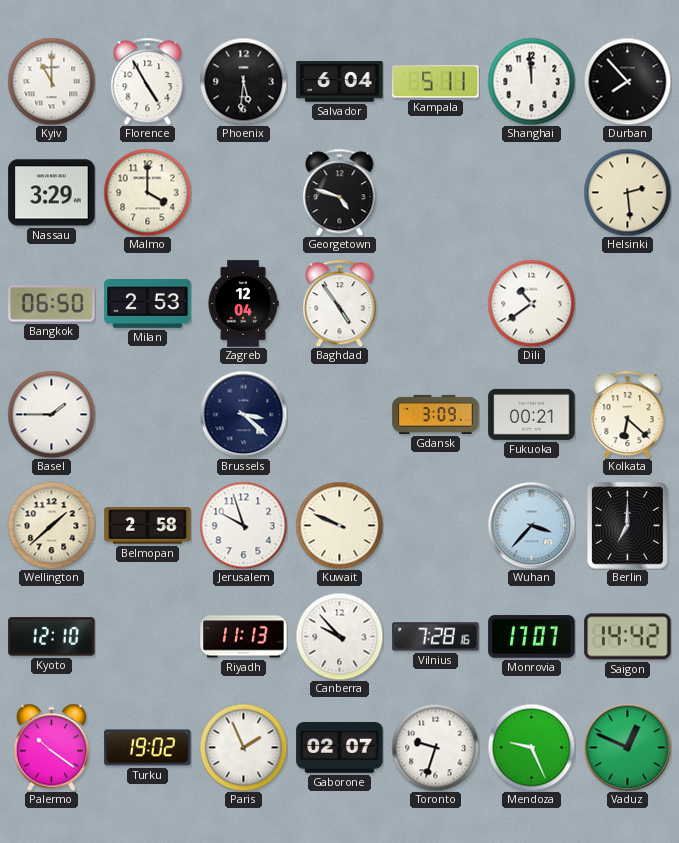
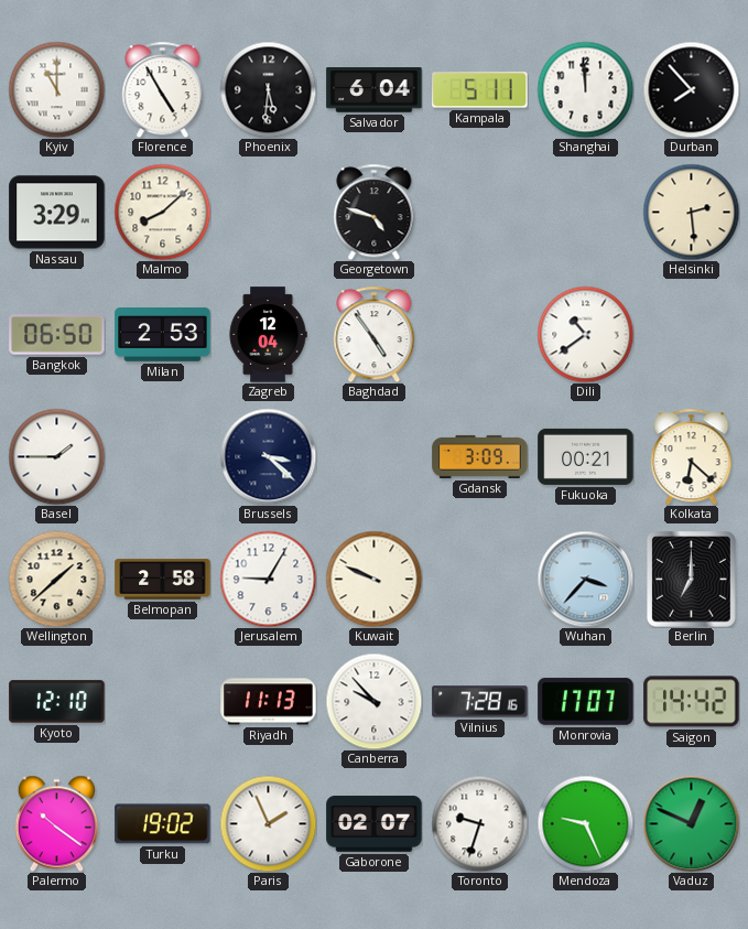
Malmo: 4:00 -> 8:08 (162, 212)
Jerusalem: 9:57 -> 9:05 (268, 579)
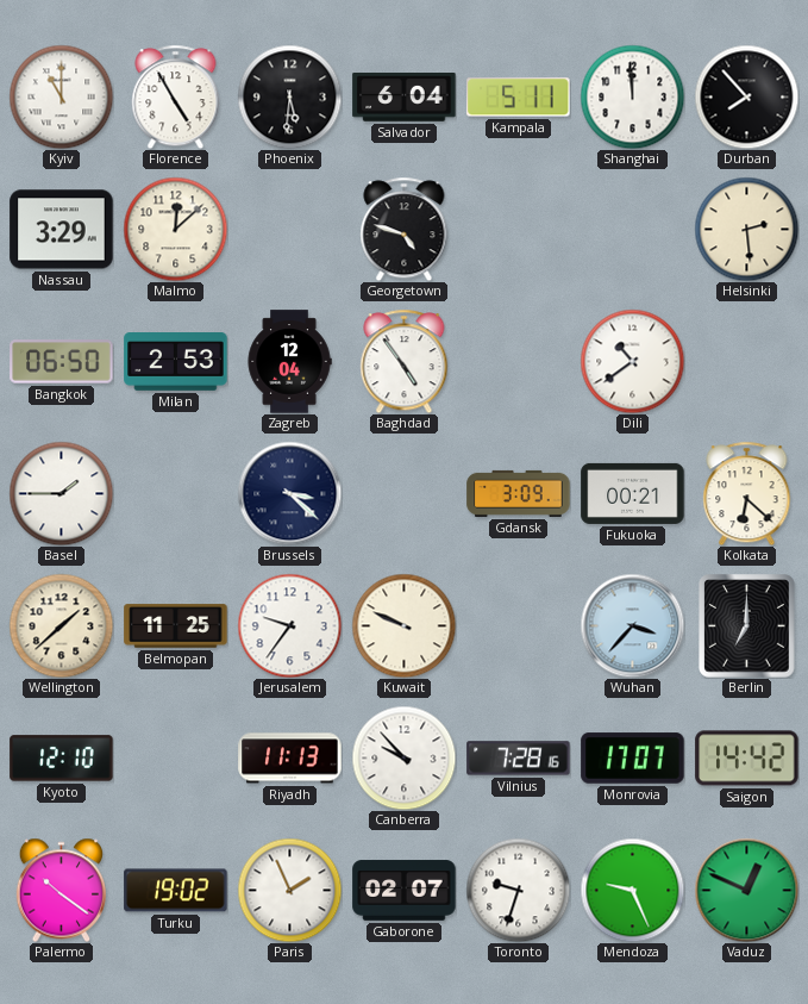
Malmo: 8:08 -> 12:08 (175, 229)
Belmopan: 2:58 -> 11:25 (176, 626)
Jerusalem: 9:05 -> 9:36 (289, 625)
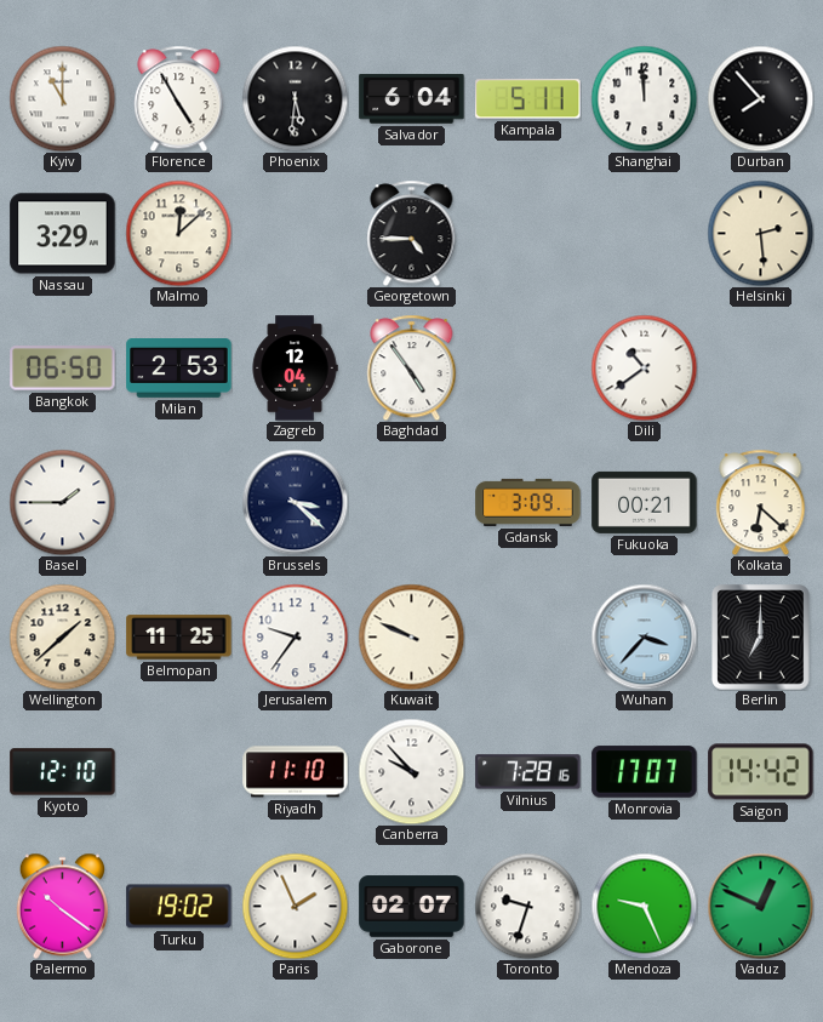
Georgetown: 4:48 -> 4:45 (412, 233)
Riyadh: 11:13 -> 11:10 (296, 772)
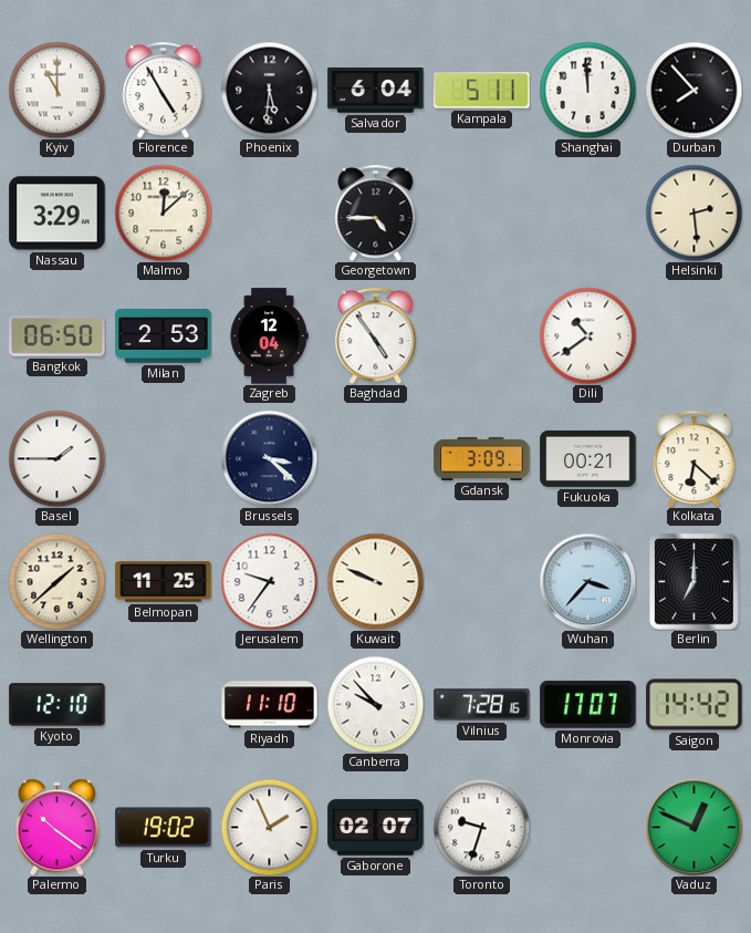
Mendoza: 9:26 -> none (644, 906)
